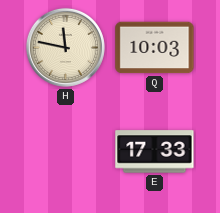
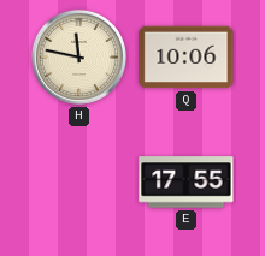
Q: 10:03 -> 10:06 (187, 58)
E: 17:33 -> 17:55 (187, 183)
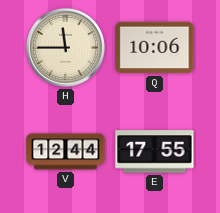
H: 11:47 -> 11:45 (65, 47)
V: none -> 12:44 (66, 152)
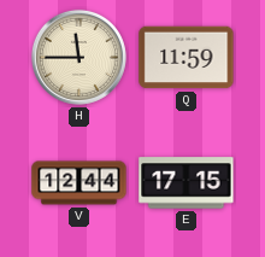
Q: 10:06 -> 11:59 (187, 58)
E: 17:55 -> 17:15 (187, 183)
